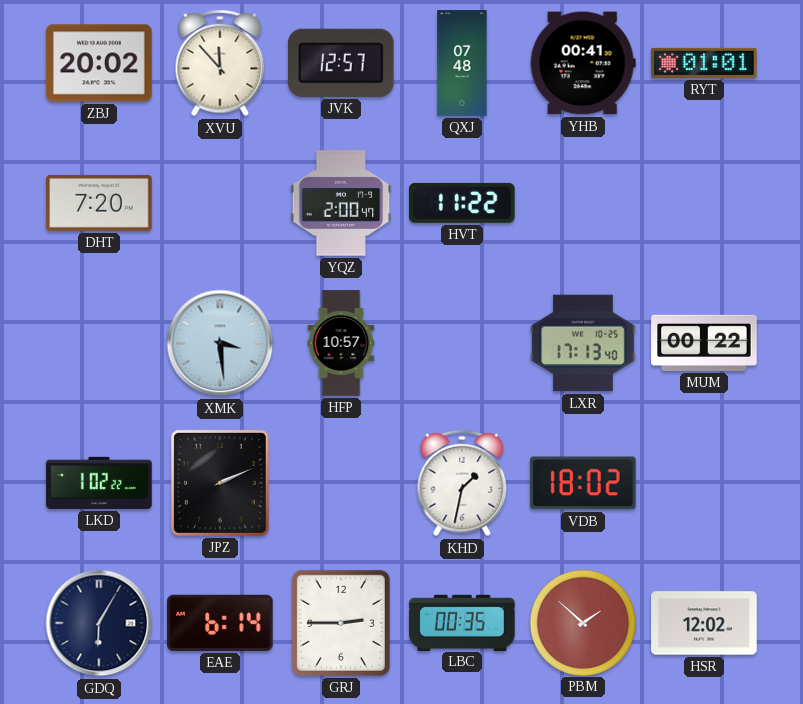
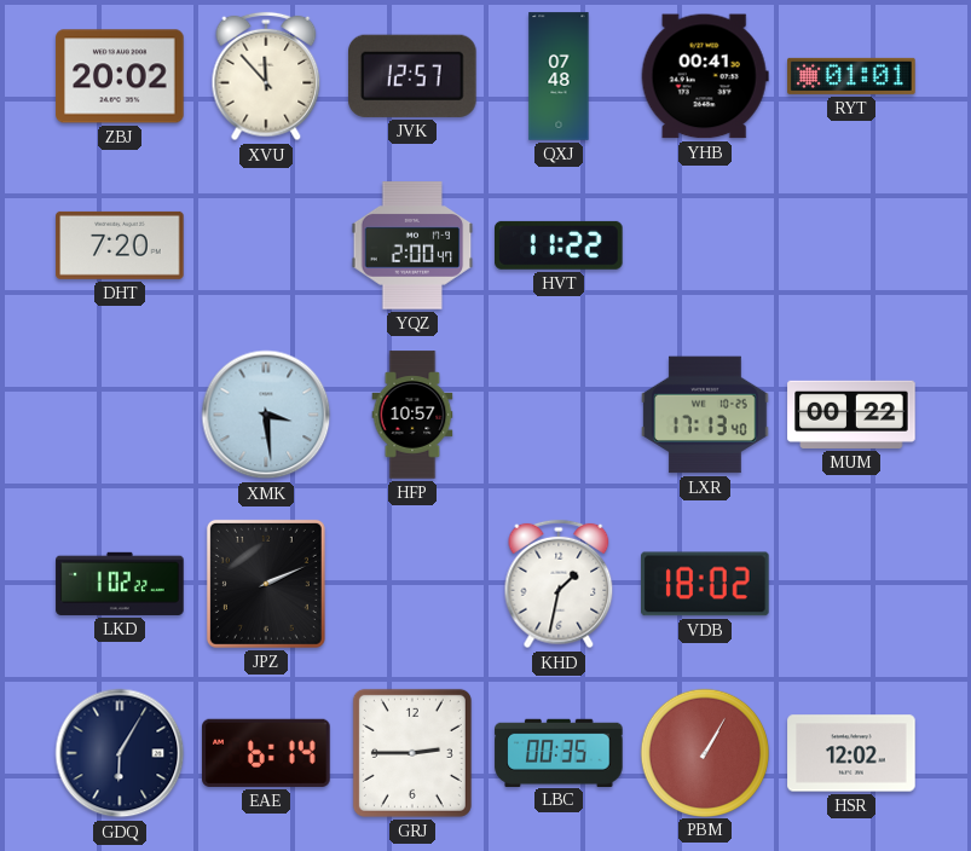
PBM: 1:52 -> 1:05 (704, 752)
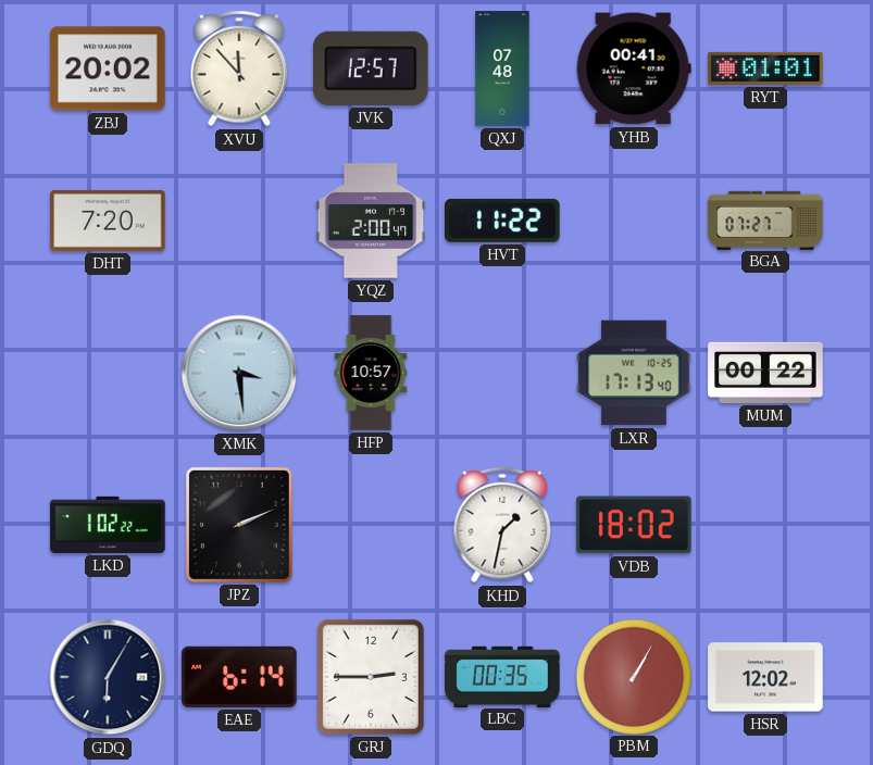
BGA: none -> 07:27 (765, 220)
